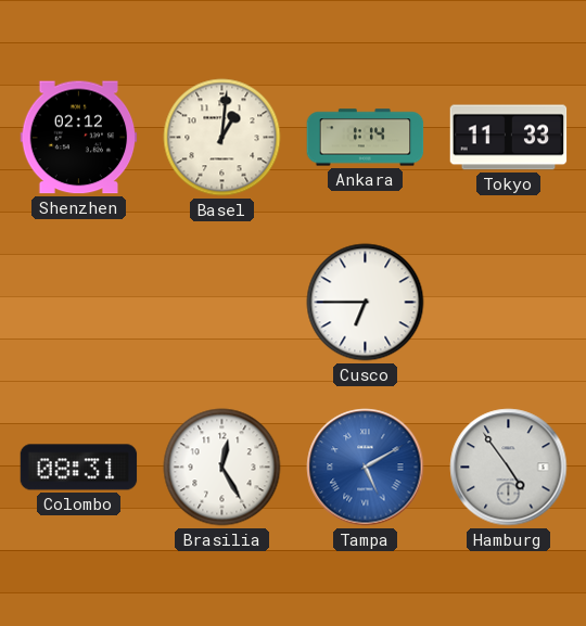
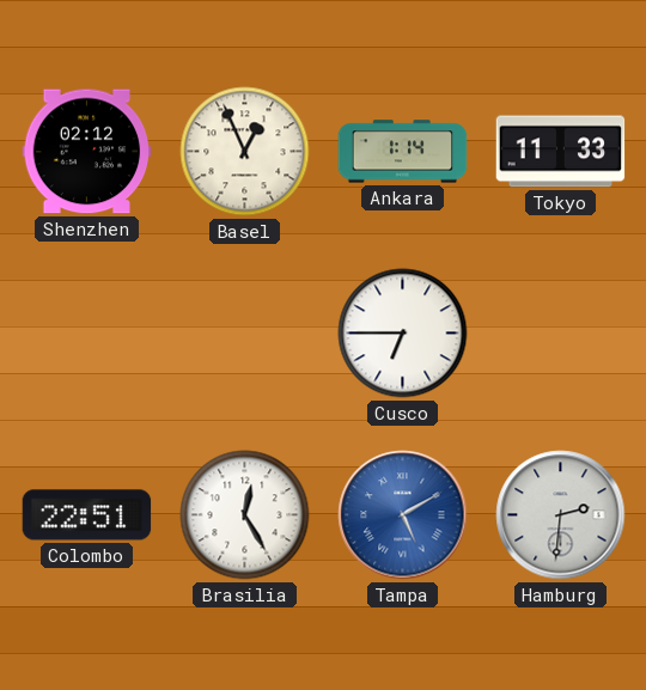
Basel: 1:01 -> 12:56 (245, 152)
Colombo: 08:31 -> 22:51 (87, 515)
Hamburg: 4:54 -> 2:31 (561, 515)
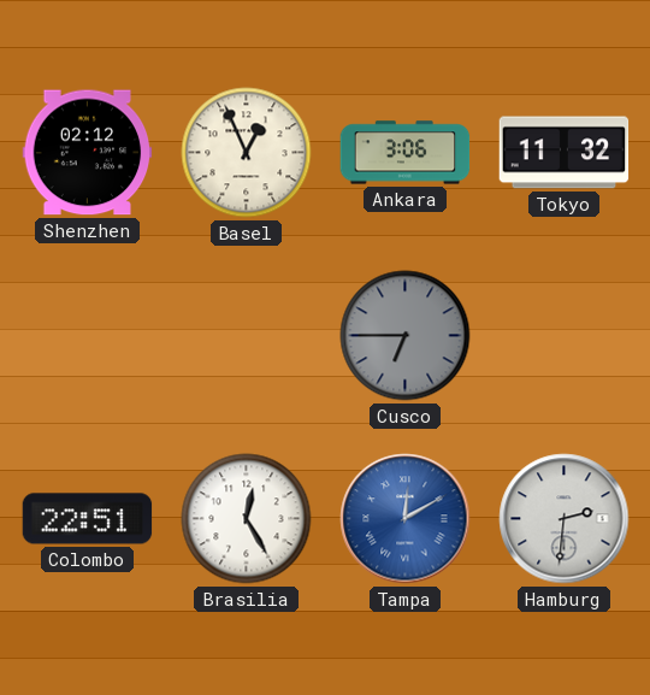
Ankara: 1:14 -> 3:06 (406, 153)
Tokyo: 11:33 -> 11:32 (565, 153)
Cusco dial: white -> grey (406, 336)
Tampa: 5:10 -> 12:10 (406, 519)
